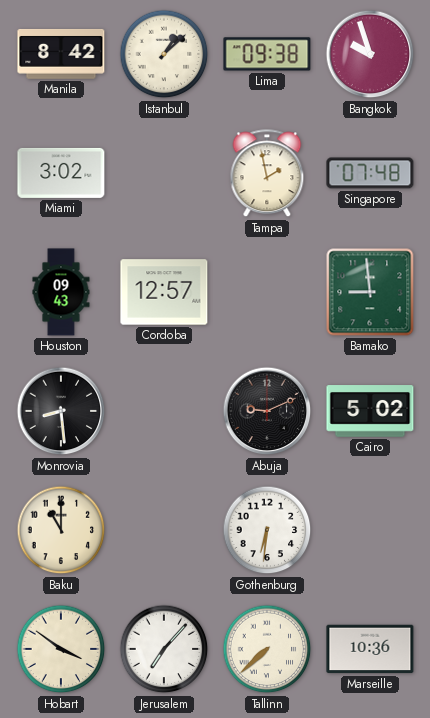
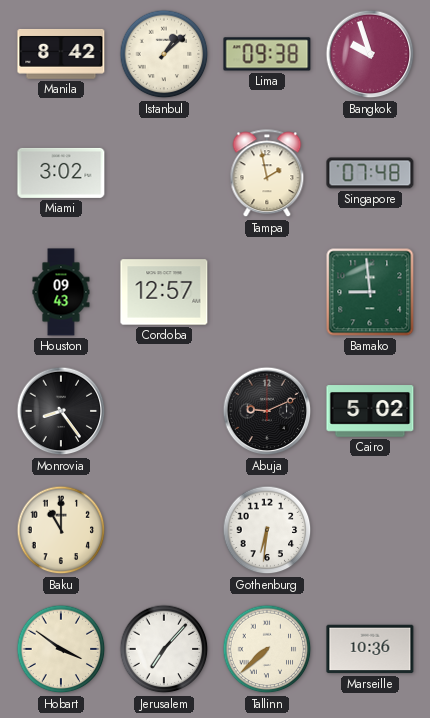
Monrovia: 8:29 -> 8:24 (61, 411)
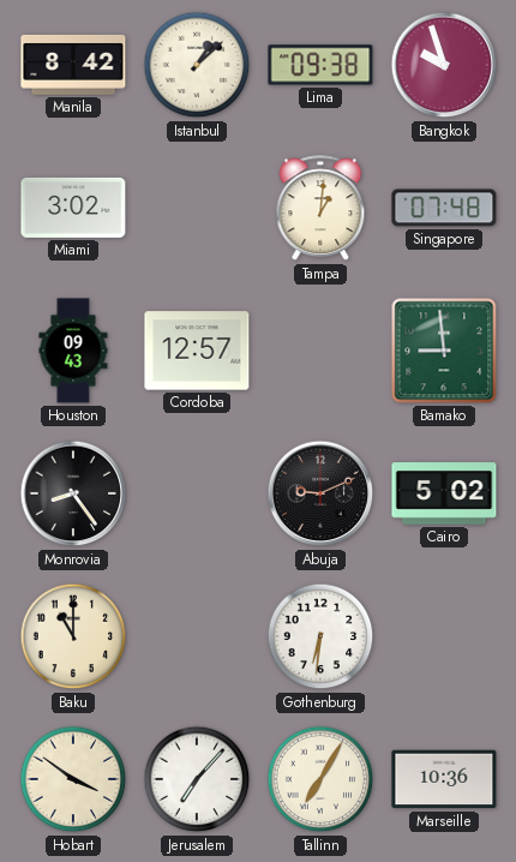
Tampa: 1:58 -> 1:01 (320, 209)
Tallinn: 7:38 -> 7:05 (320, 779)
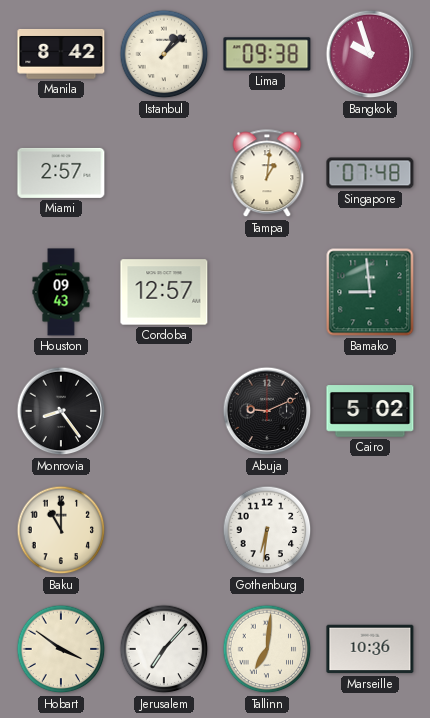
Miami: 3:02 -> 2:57 (61, 173)
Tallinn: 7:05 -> 7:01 (267, 649)
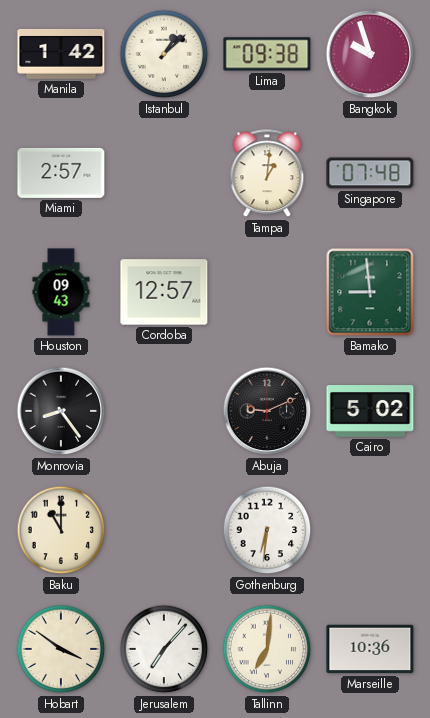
Manila: 8:42 -> 1:42 (61, 54)
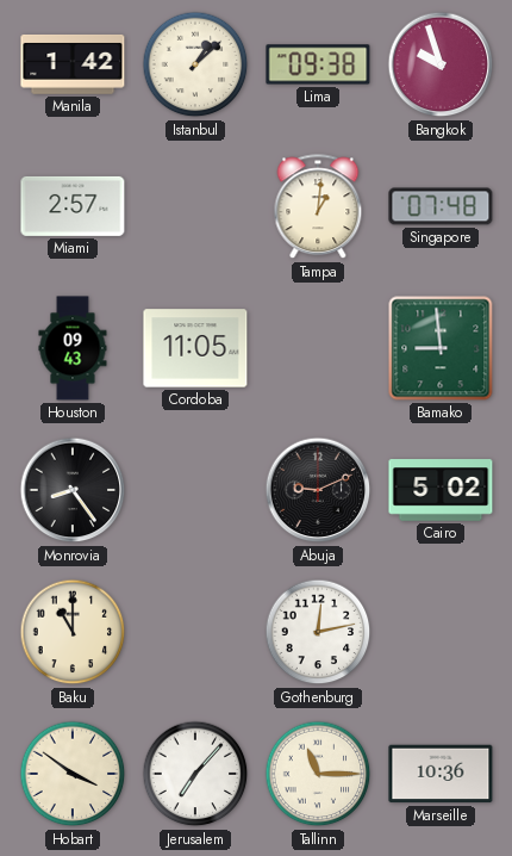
Cordoba: 12:57 -> 11:05 (195, 348)
Gothenburg: 6:31 -> 12:13 (318, 632)
Tallinn: 7:01 -> 11:15 (318, 774)
